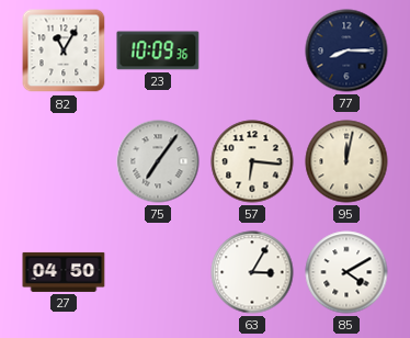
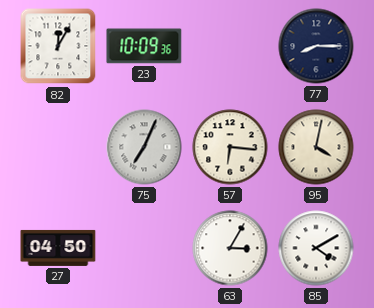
82: 11:05 -> 12:05 (58, 46)
75: 7:06 -> 7:04 (144, 147)
95: 12:02 -> 4:02 (316, 147)
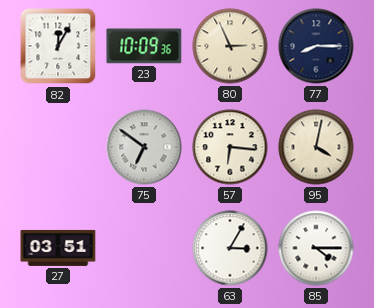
80: none -> 2:56 (230, 46)
75: 7:04 -> 6:51 (144, 147)
27: 04:50 -> 03:51 (58, 248)
85: 4:10 -> 4:15 (316, 248)
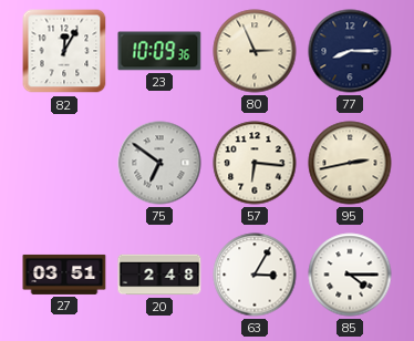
95: 4:02 -> 2:43 (350, 163)
20: none -> 2:48 (159, 275)
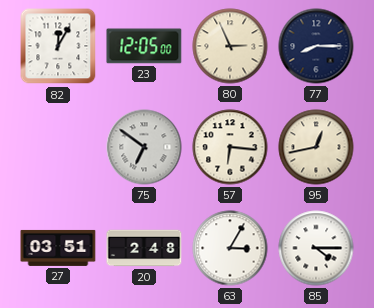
23: 10:09 -> 12:05 (144, 46)
95: 2:43 -> 12:43 (316, 147)
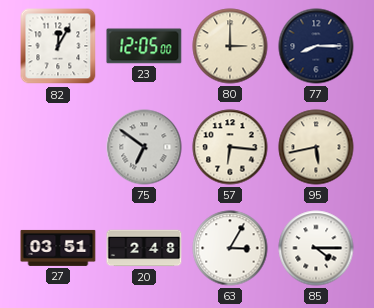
80: 2:56 -> 3:00 (230, 46)
95: 12:43 -> 5:43 (316, 147)
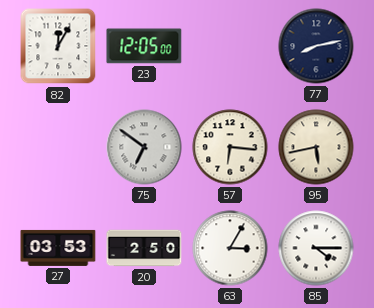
80: 3:00 -> none (230, 46)
77: 8:15 -> 8:13 (316, 46)
27: 03:51 -> 03:53 (58, 248)
20: 2:48 -> 2:50 (144, 248)
